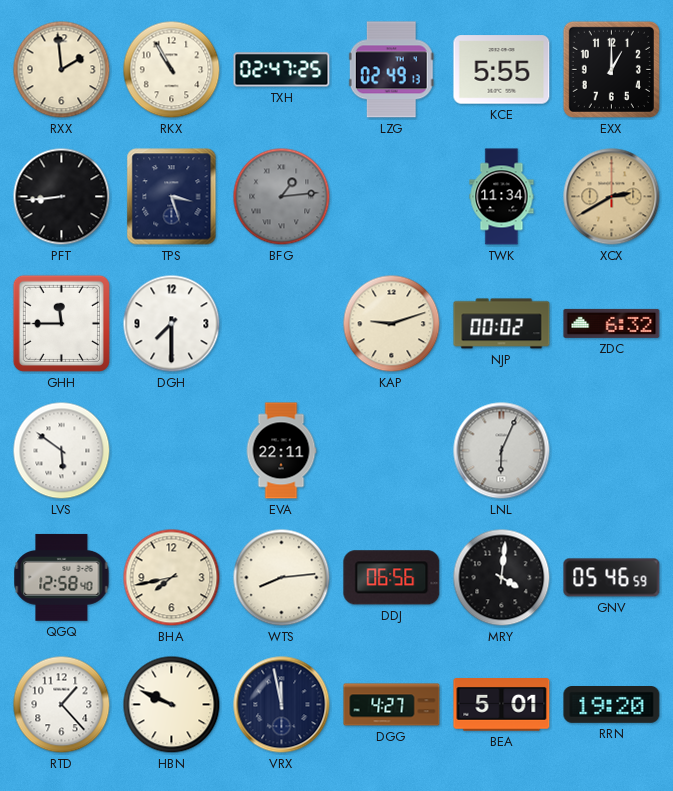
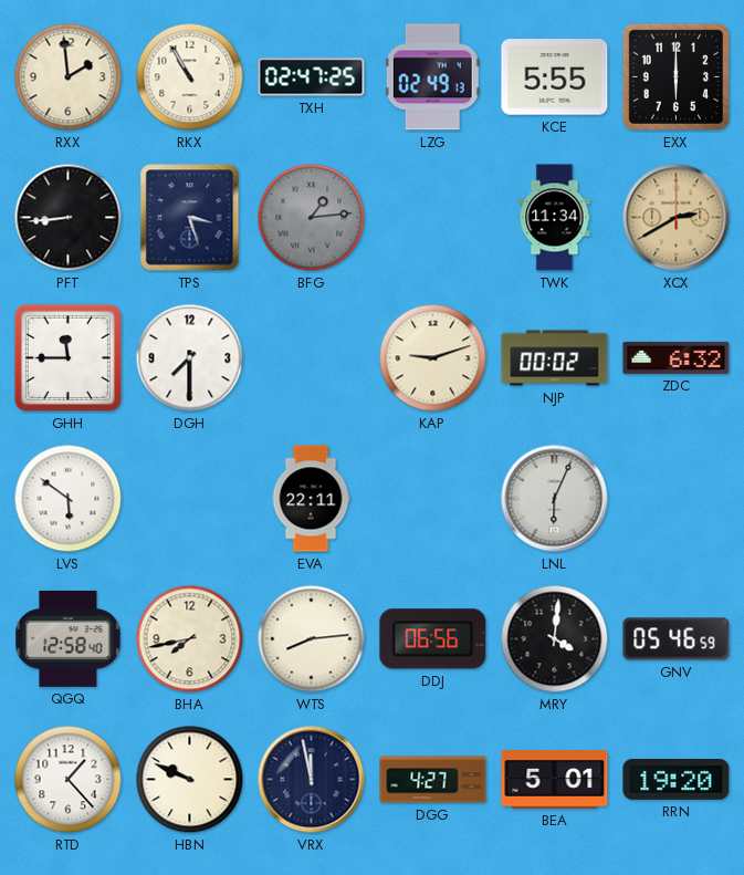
EXX: 1:00 -> 6:00 (675, 76)
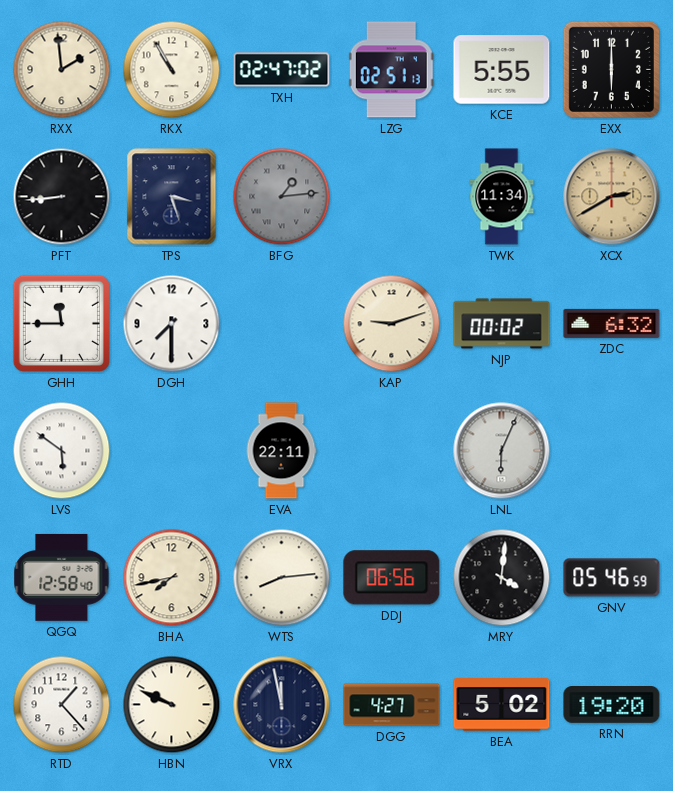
TXH: 02:47:25 -> 02:47:02 (282, 70)
LZG: 02:49 -> 02:51 (391, 70)
BEA: 5:01 -> 5:02 (502, 705)
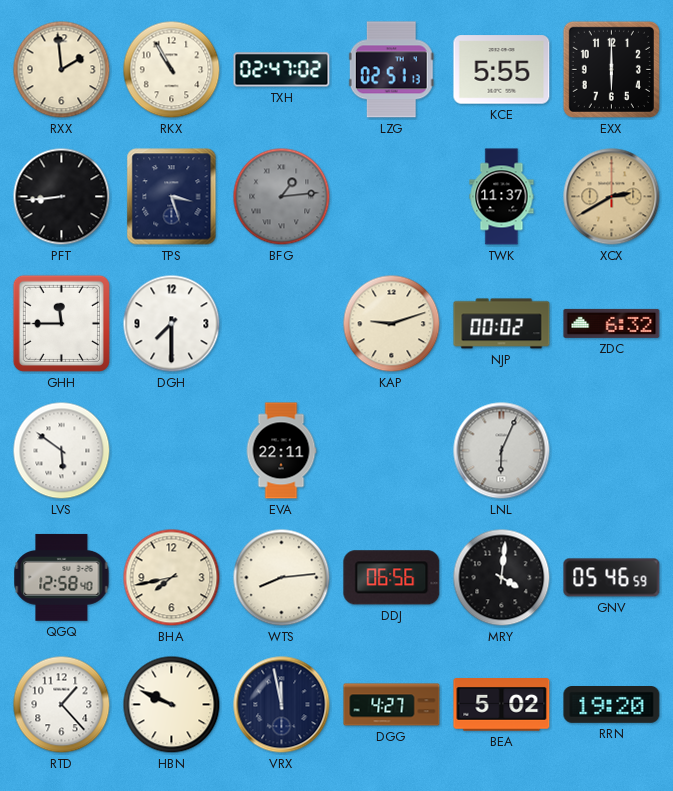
TWK: 11:34 -> 11:37 (502, 197)
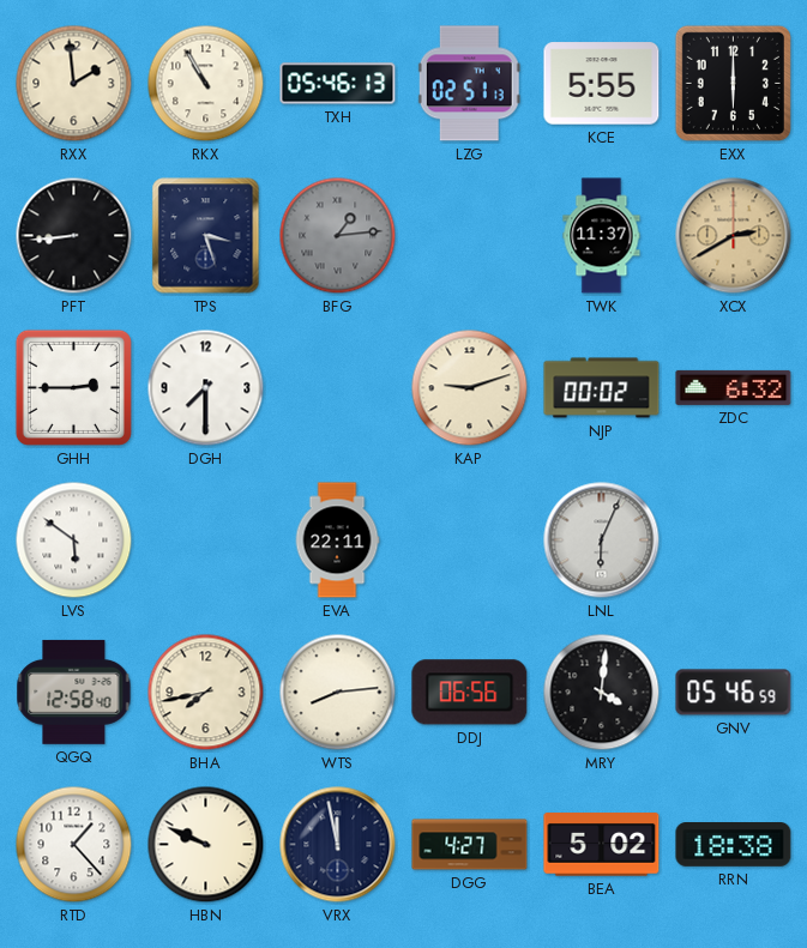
TXH: 02:47 -> 05:46 (338, 84)
GHH: 11:45 -> 2:45 (73, 387)
RRN: 19:20 -> 18:38 (734, 845)
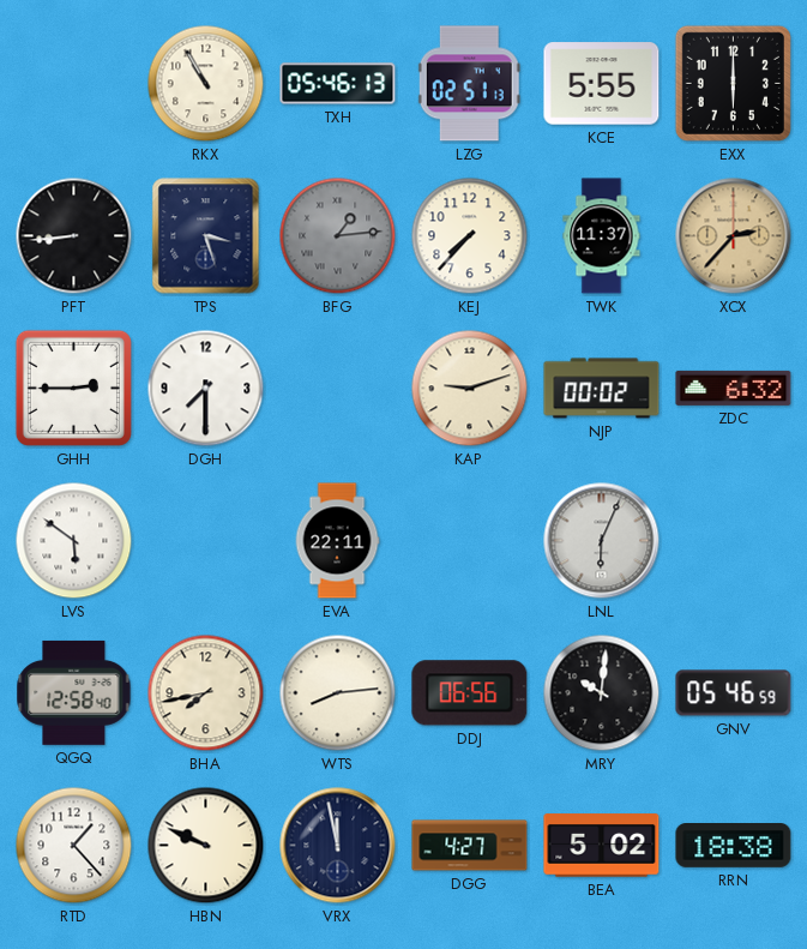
RXX: 1:59 -> none (74, 84)
KEJ: none -> 7:37 (470, 236)
XCX: 2:40 -> 2:37 (734, 236)
MRY: 4:01 -> 10:01 (602, 693)
